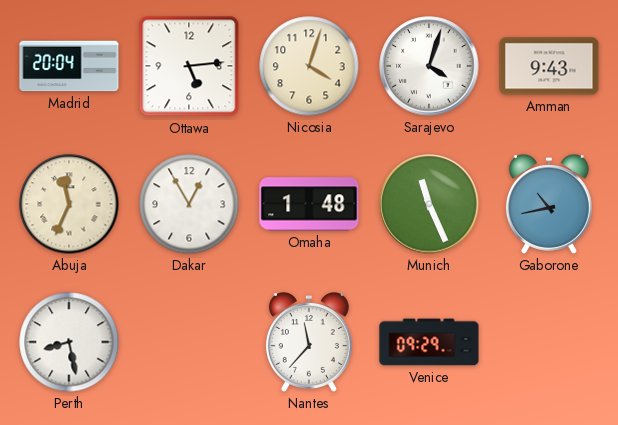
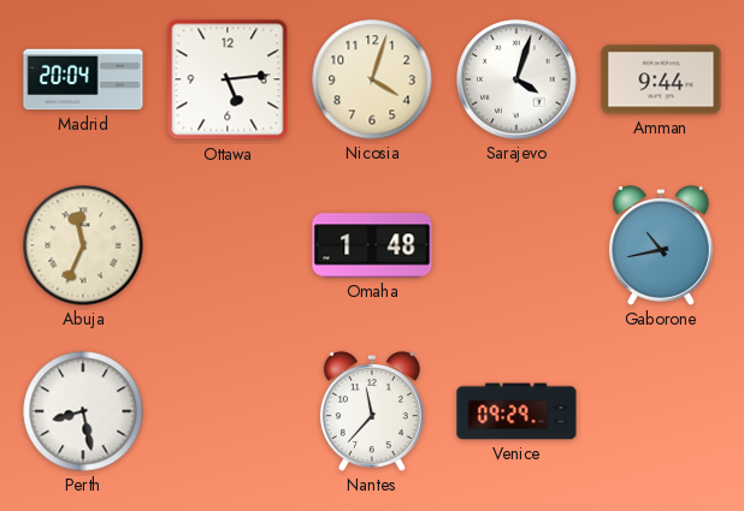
Amman: 9:43 -> 9:44 (661, 79)
Dakar: 12:55 -> none (189, 204)
Munich: 11:26 -> none (429, 204)
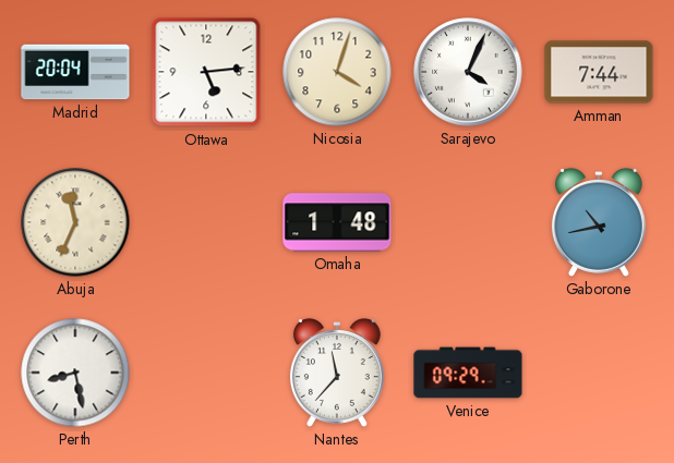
Sarajevo: 4:03 -> 4:04 (468, 72)
Amman: 9:44 -> 7:44 (599, 72)
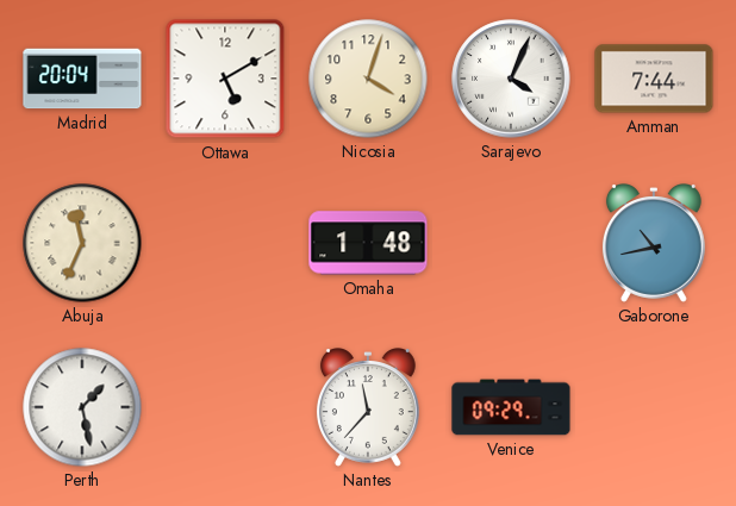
Ottawa: 5:14 -> 5:10 (225, 79)
Perth: 8:28 -> 1:28 (82, 407)
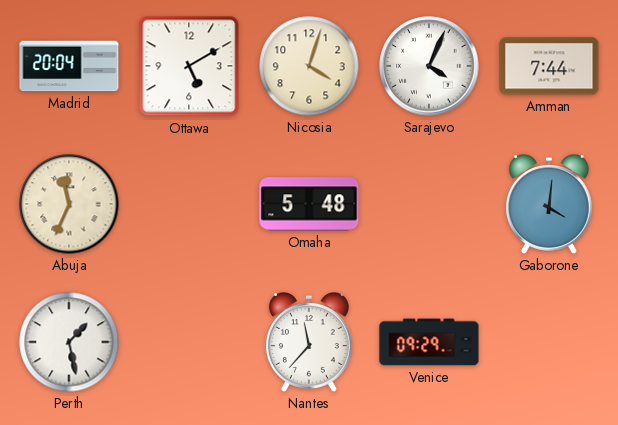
Omaha: 1:48 -> 5:48 (309, 204)
Gaborone: 10:43 -> 4:01 (549, 205)
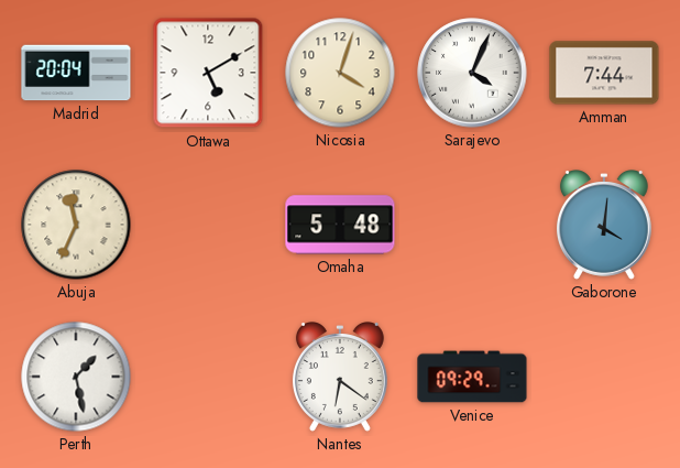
Nantes: 11:37 -> 6:21 (340, 378)
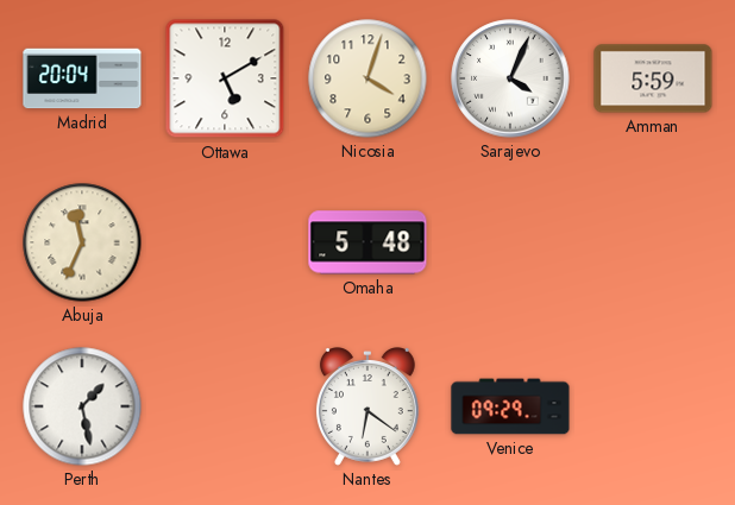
Amman: 7:44 -> 5:59 (653, 78)
Gaborone: 4:01 -> none (604, 226)
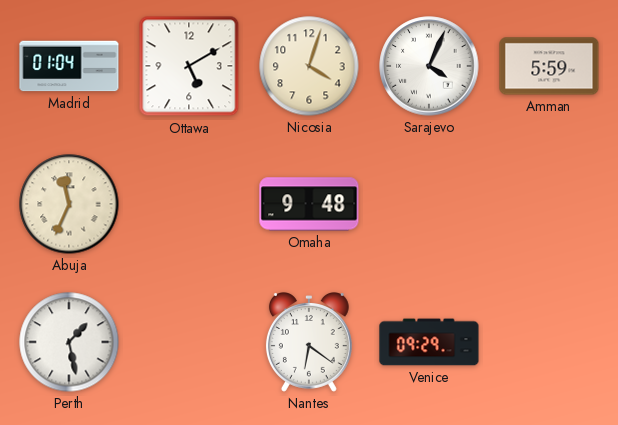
Madrid: 20:04 -> 01:04 (69, 66)
Omaha: 5:48 -> 9:48 (309, 204)
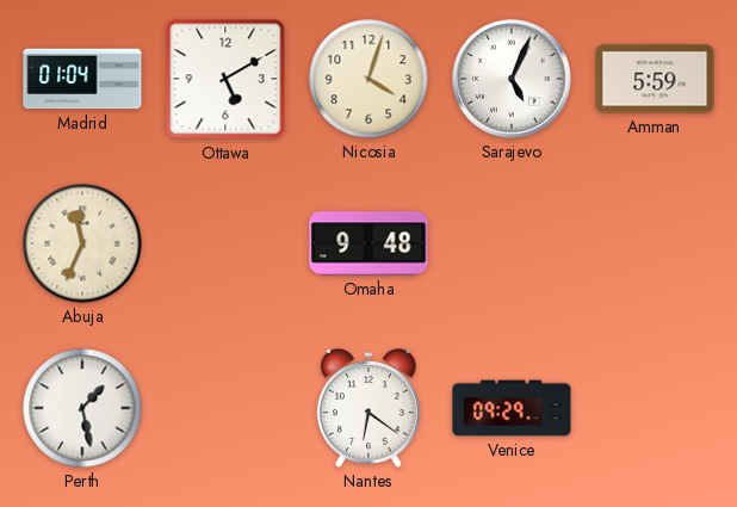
Sarajevo: 4:04 -> 5:04 (512, 79)
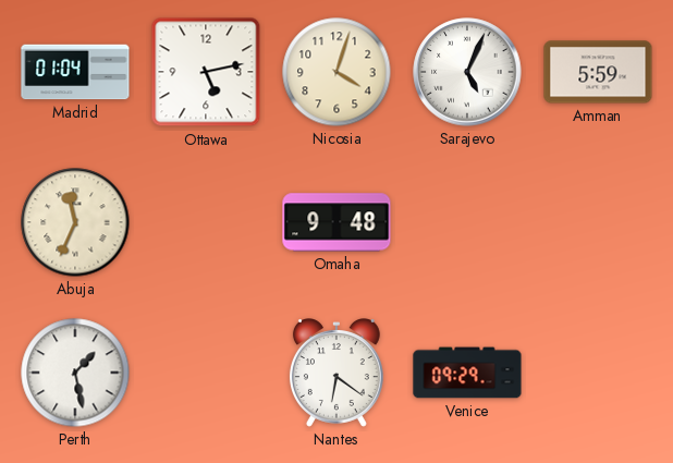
Ottawa: 5:10 -> 5:13 (206, 72)
